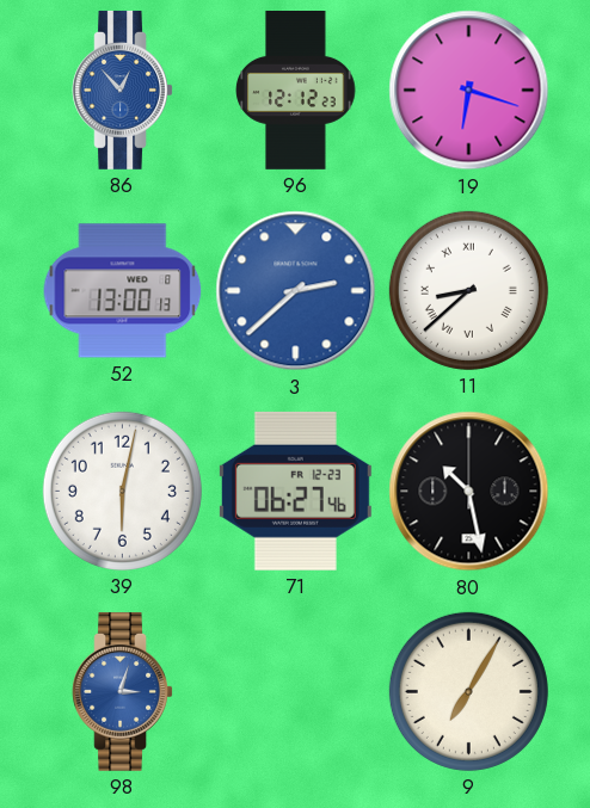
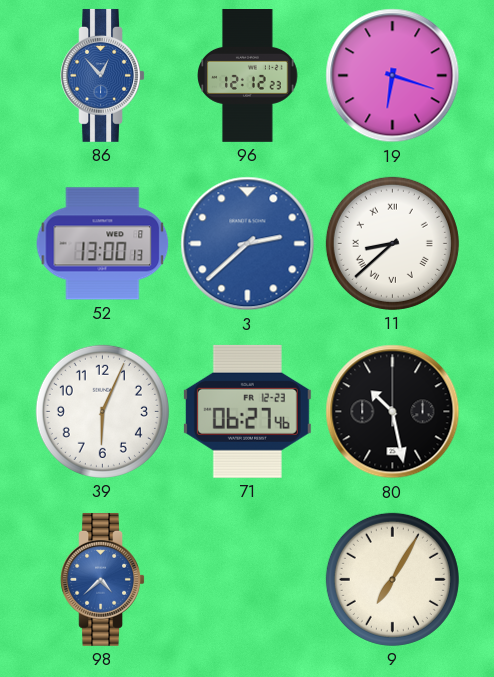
39: 6:02 -> 6:04 (102, 411)
98: 3:03 -> 4:38 (102, 579)
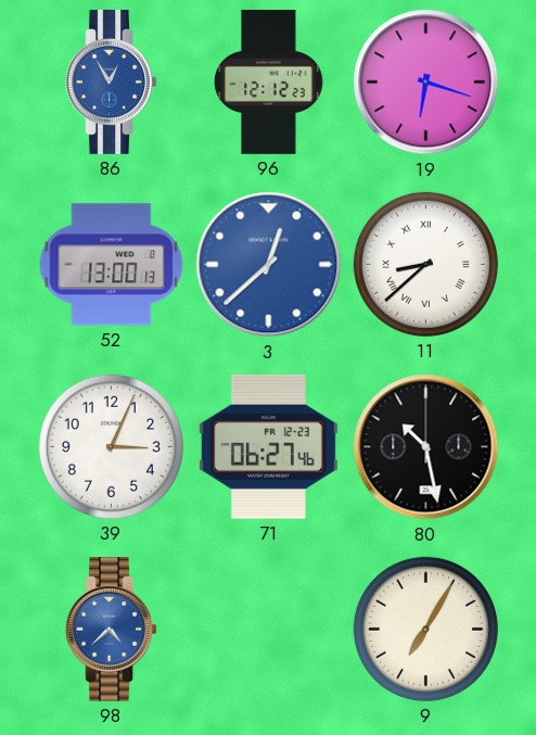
86: 12:53 -> 12:55 (111, 81)
3: 2:38 -> 12:38 (269, 265)
39: 6:04 -> 3:04 (111, 446)
